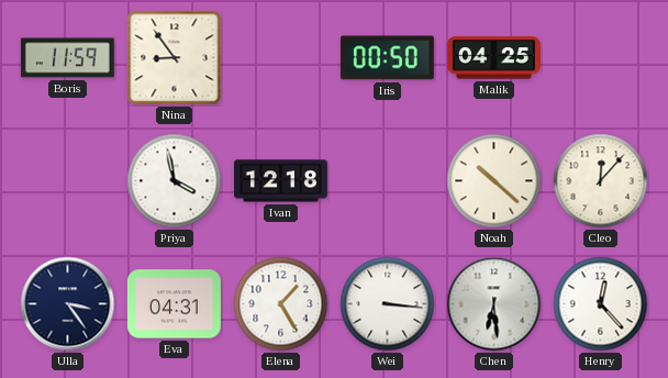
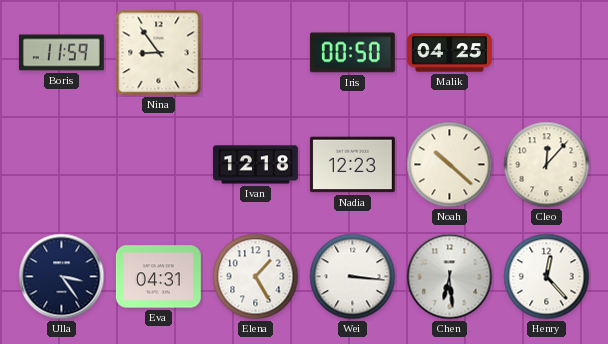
Priya: 3:58 -> none (175, 181)
Nadia: none -> 12:23 (352, 165)
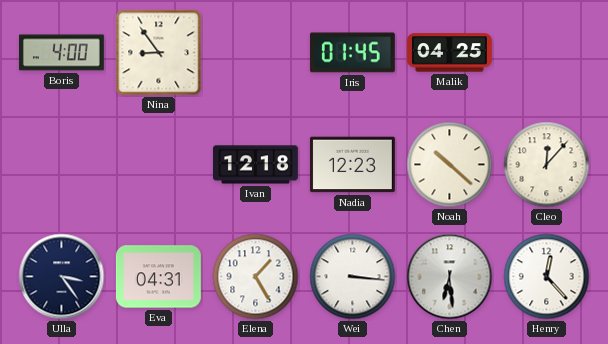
Boris: 11:59 -> 4:00 (61, 53)
Iris: 00:50 -> 01:45 (352, 53)
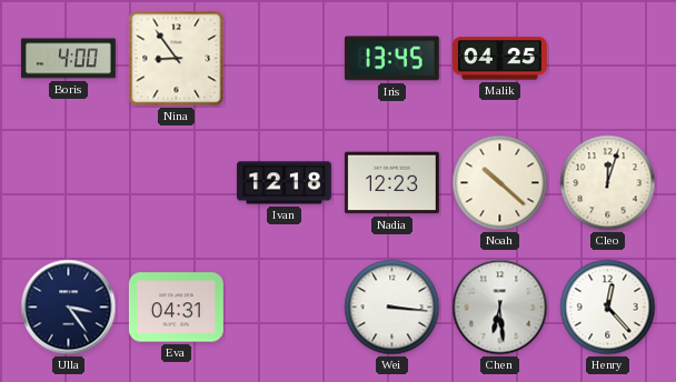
Iris: 01:45 -> 13:45 (391, 59)
Cleo: 12:07 -> 12:03 (608, 183)
Elena: 1:25 -> none (256, 277)
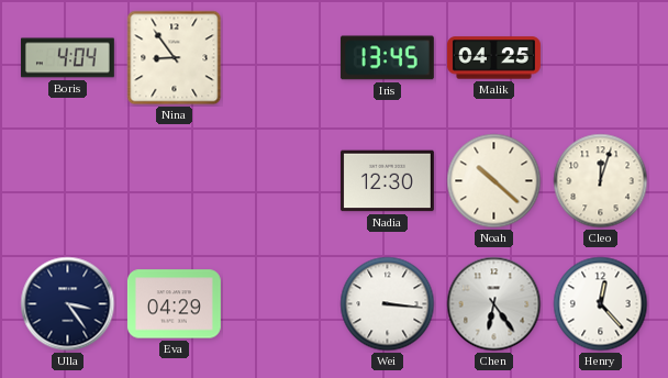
Boris: 4:00 -> 4:04 (67, 58)
Ivan: 12:18 -> none (284, 183)
Nadia: 12:23 -> 12:30 (387, 181)
Eva: 04:31 -> 04:29 (174, 304)
Chen: 6:29 -> 6:24 (494, 304)
